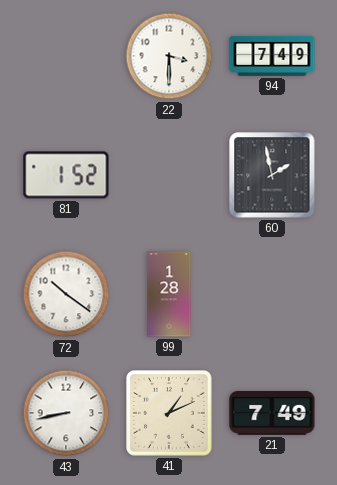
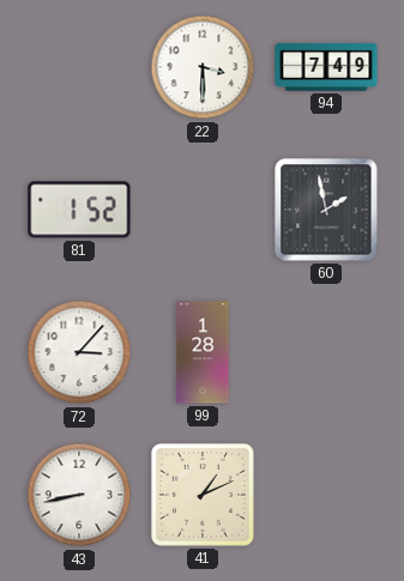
72: 10:21 -> 3:07 (79, 352)
21: 7:49 -> none (272, 413)
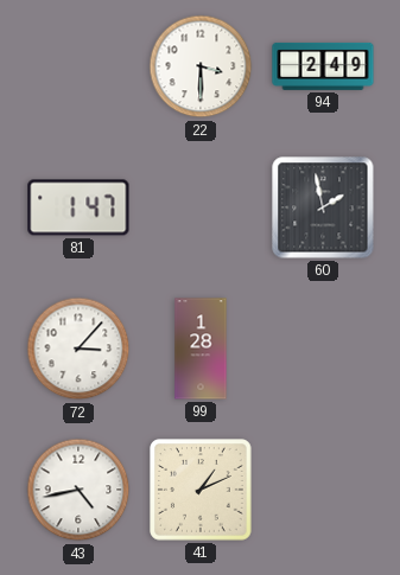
94: 7:49 -> 2:49 (323, 66)
81: 1:52 -> 1:47 (78, 207)
43: 8:43 -> 4:43 (78, 490)
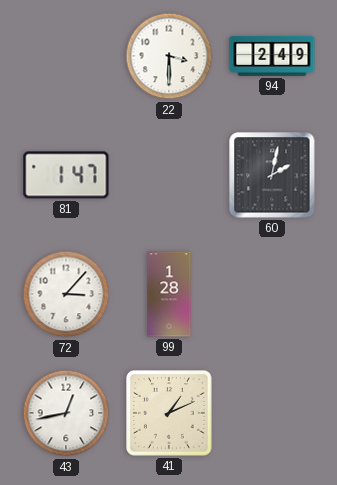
60: 1:58 -> 2:02 (272, 175)
43: 4:43 -> 12:43 (66, 413)
